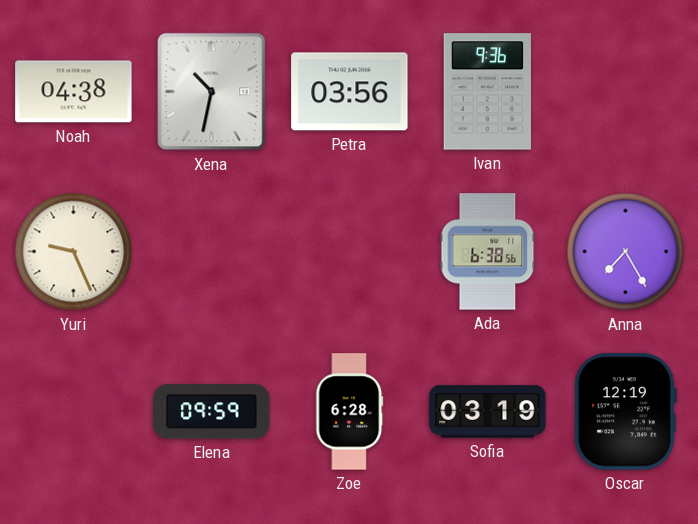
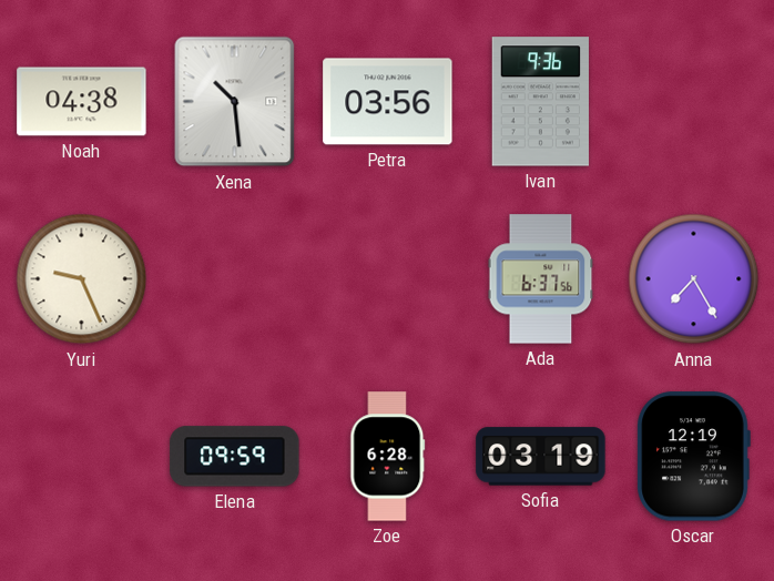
Xena: 10:32 -> 10:29 (235, 102)
Ada: 6:38 -> 6:37 (541, 279)
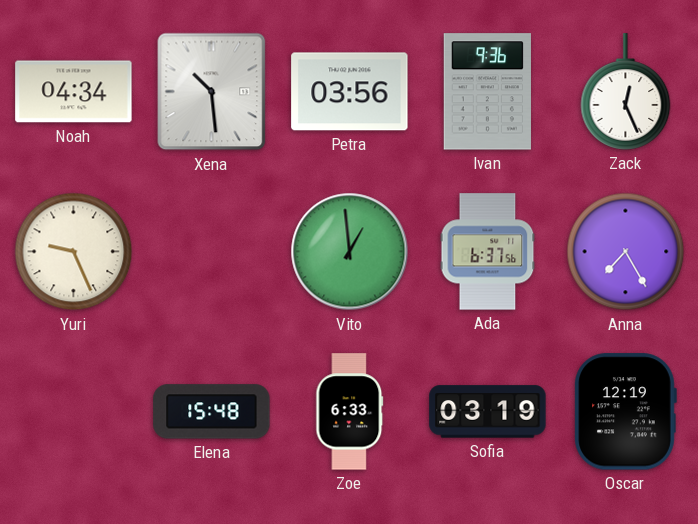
Noah: 04:38 -> 04:34 (74, 92)
Zack: none -> 12:26 (626, 92)
Vito: none -> 12:59 (350, 252)
Elena: 09:59 -> 15:48 (212, 412)
Zoe: 6:28 -> 6:33 (350, 412)
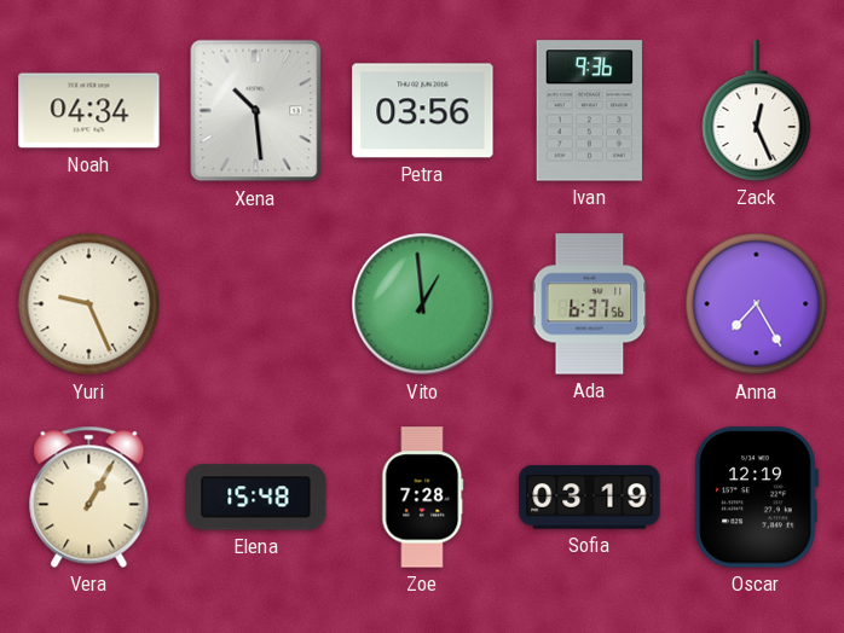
Vera: none -> 1:05 (89, 496)
Zoe: 6:33 -> 7:28 (423, 498)
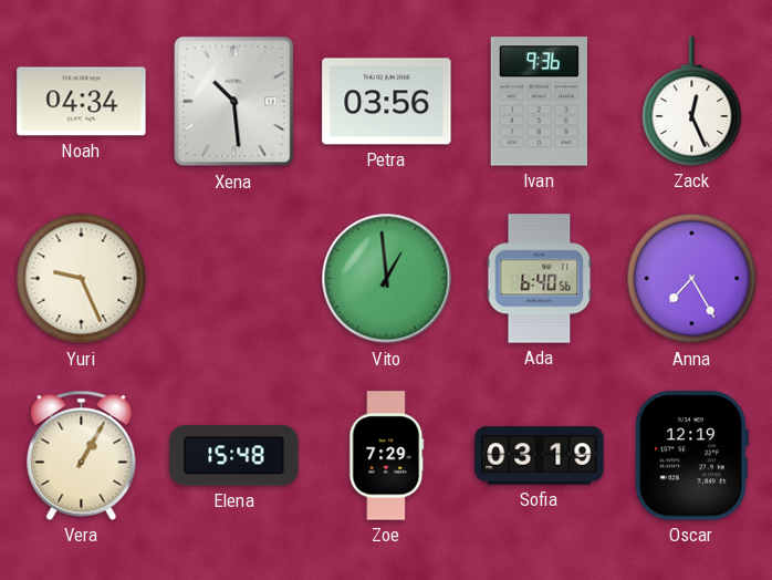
Ada: 6:37 -> 6:40 (540, 279)
Zoe: 7:28 -> 7:29 (387, 456)
